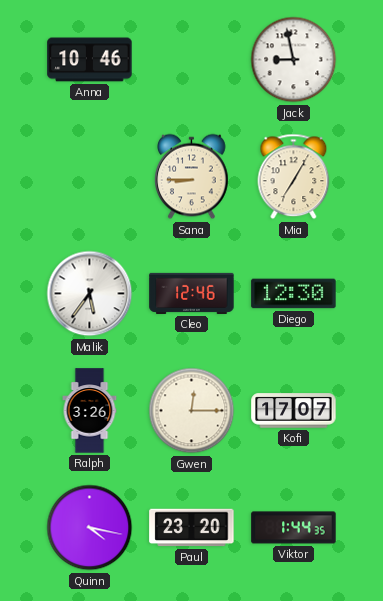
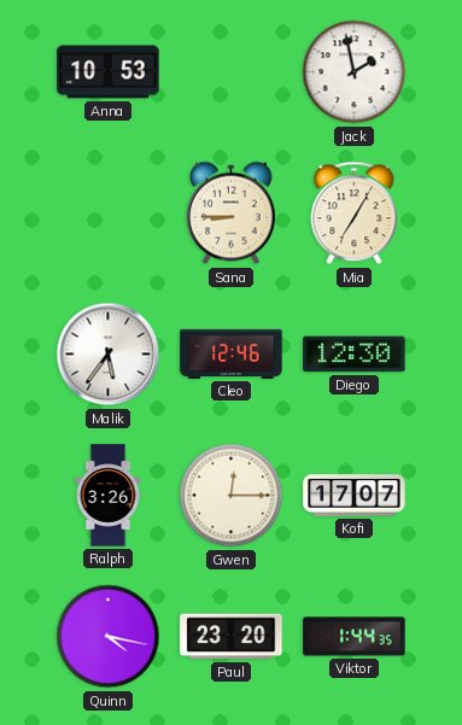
Anna: 10:46 -> 10:53 (109, 72)
Jack: 8:58 -> 1:58 (355, 72)
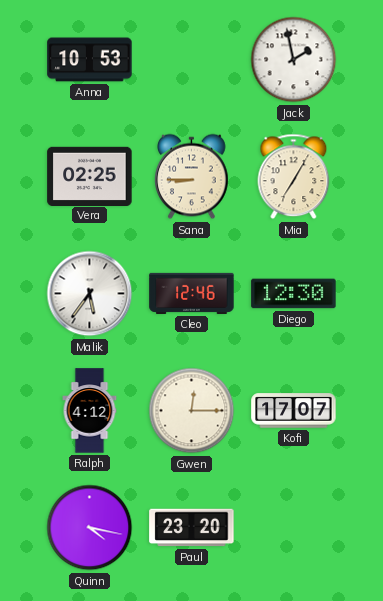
Vera: none -> 02:25 (90, 176)
Ralph: 3:26 -> 4:12 (90, 411)
Viktor: 1:44 -> none (355, 637)
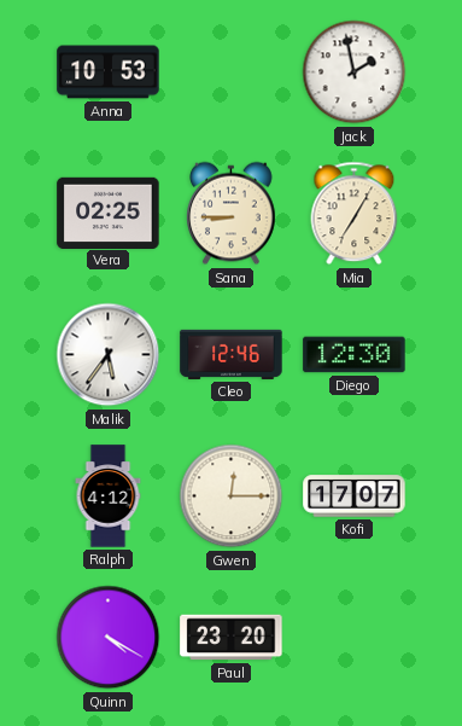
Quinn: 4:17 -> 4:20 (109, 638)
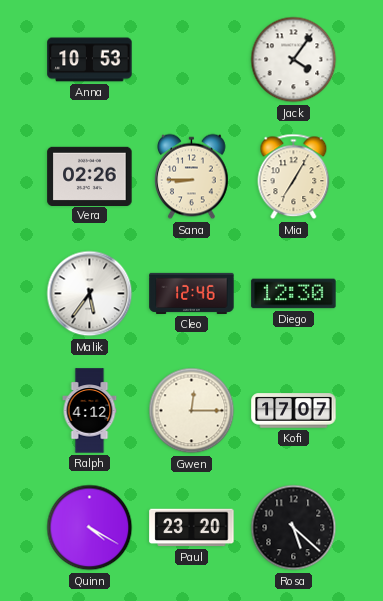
Jack: 1:58 -> 4:06 (294, 60)
Vera: 02:25 -> 02:26 (90, 176)
Rosa: none -> 5:22 (294, 528)
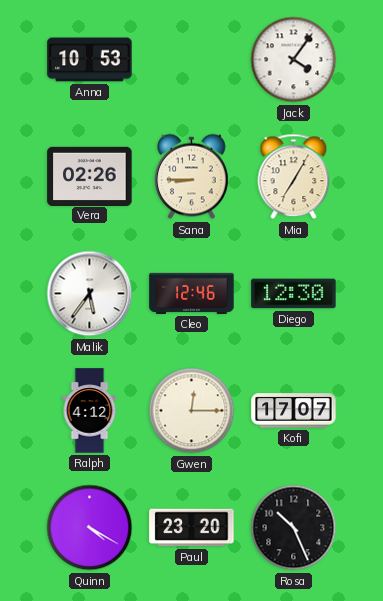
Rosa: 5:22 -> 10:26 (294, 528)
